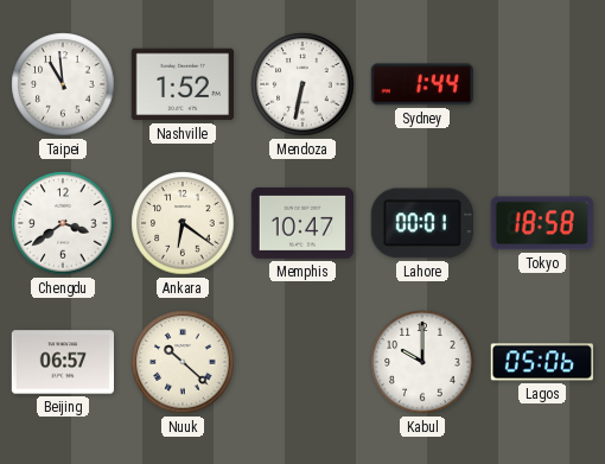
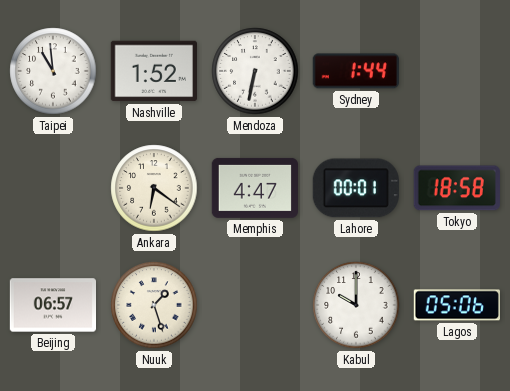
Chengdu: 3:39 -> none (63, 223)
Memphis: 10:47 -> 4:47 (254, 188)
Nuuk: 10:22 -> 1:27 (154, 305)
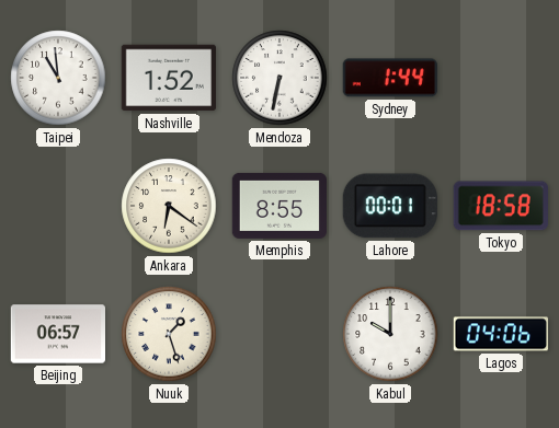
Memphis: 4:47 -> 8:55 (278, 206)
Lagos: 05:06 -> 04:06 (500, 334)
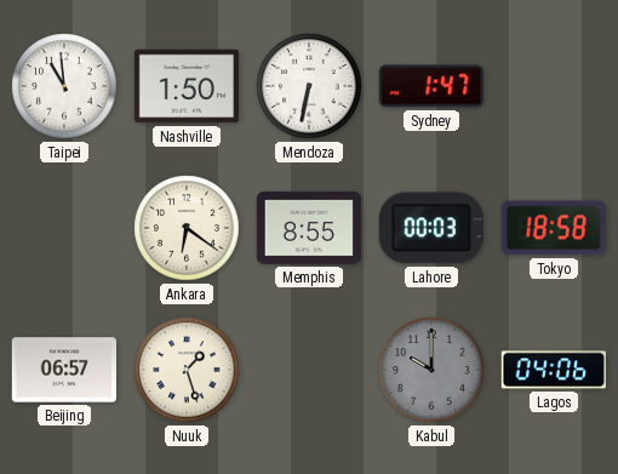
Nashville: 1:52 -> 1:50 (185, 86)
Sydney: 1:44 -> 1:47 (431, 86)
Lahore: 00:01 -> 00:03 (431, 228)
Kabul dial: white -> grey (431, 370)
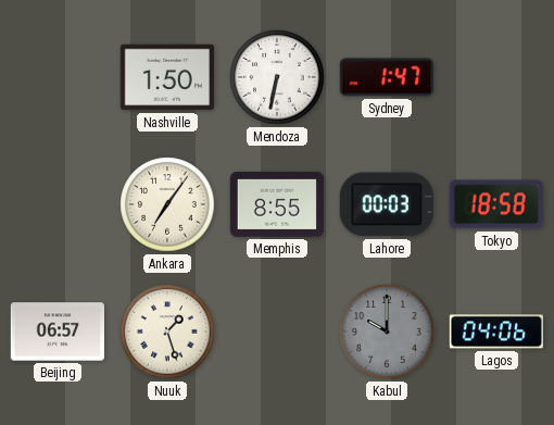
Taipei: 10:59 -> none (64, 86)
Ankara: 6:21 -> 7:06 (167, 204)
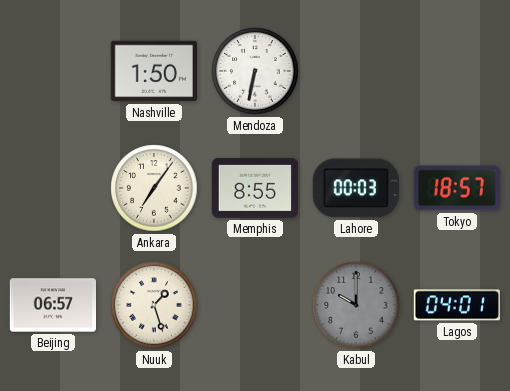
Sydney: 1:47 -> none (387, 77)
Tokyo: 18:58 -> 18:57 (457, 188)
Lagos: 04:06 -> 04:01 (456, 305)
